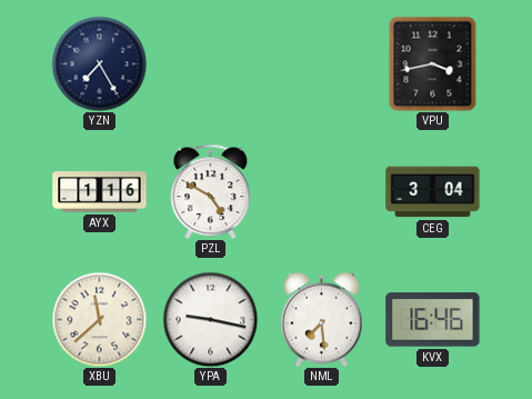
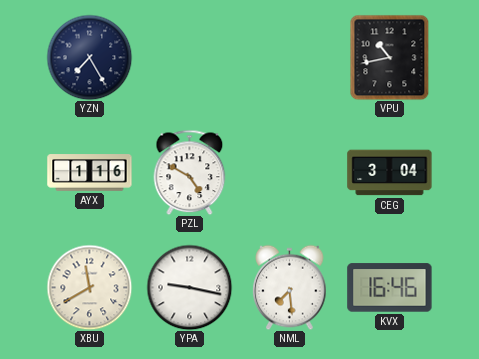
VPU: 3:43 -> 10:43 (390, 57)
XBU: 11:38 -> 11:40 (89, 287)
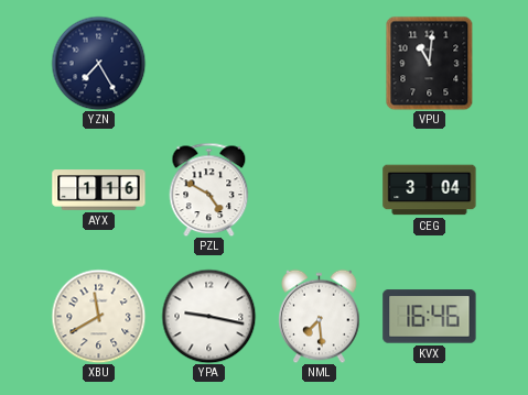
VPU: 10:43 -> 11:01 (430, 63)
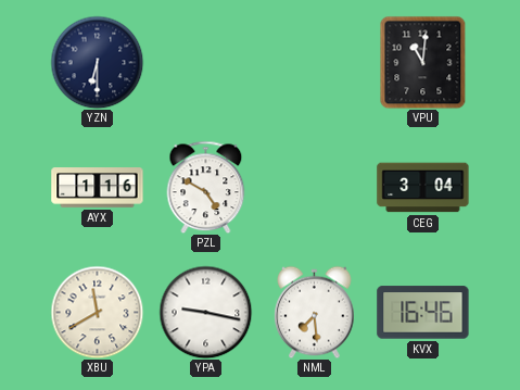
YZN: 7:25 -> 6:30 (97, 62)
